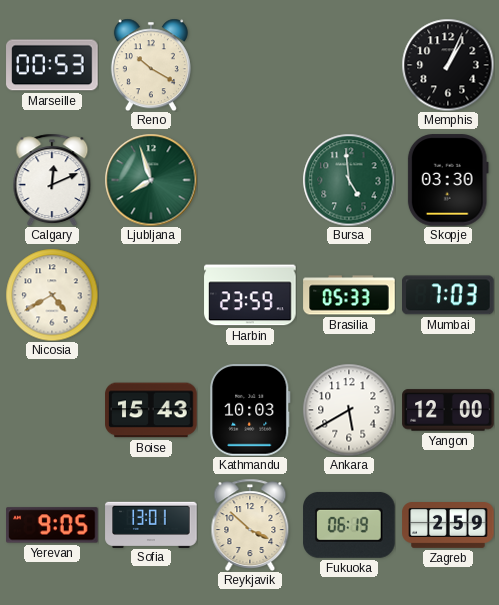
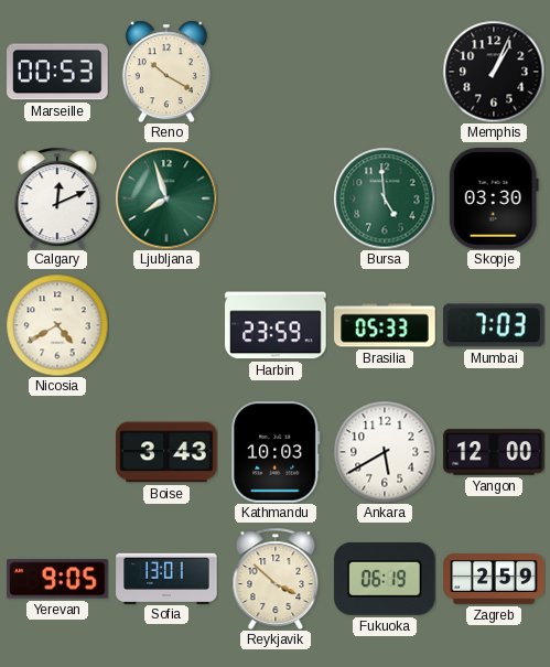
Boise: 15:43 -> 3:43 (166, 452)
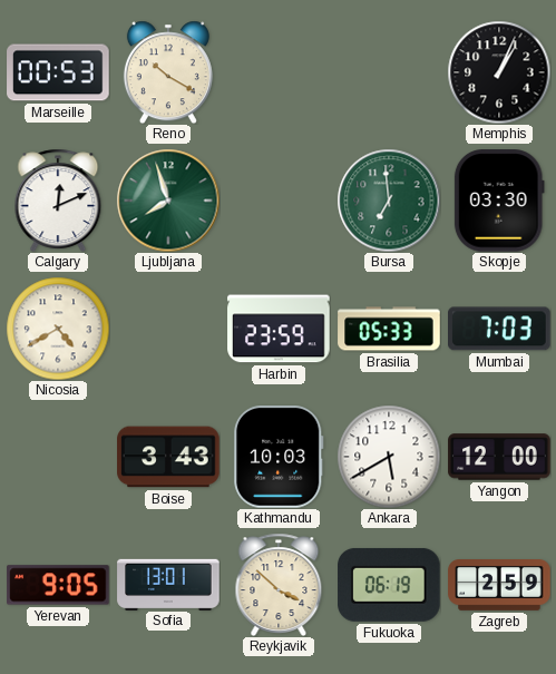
Bursa: 4:59 -> 6:59 (389, 201)
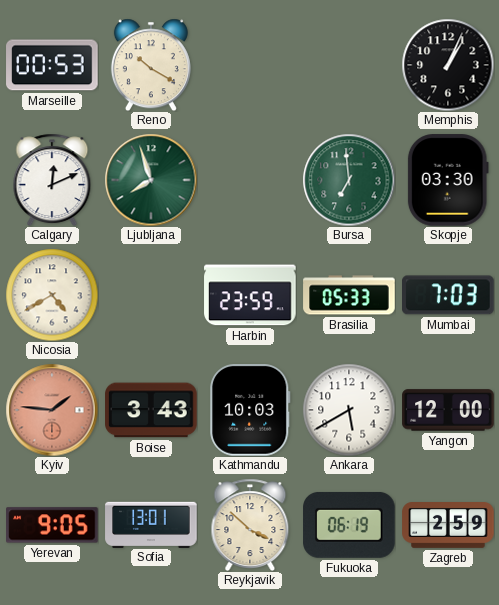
Kyiv: none -> 1:46 (52, 410)
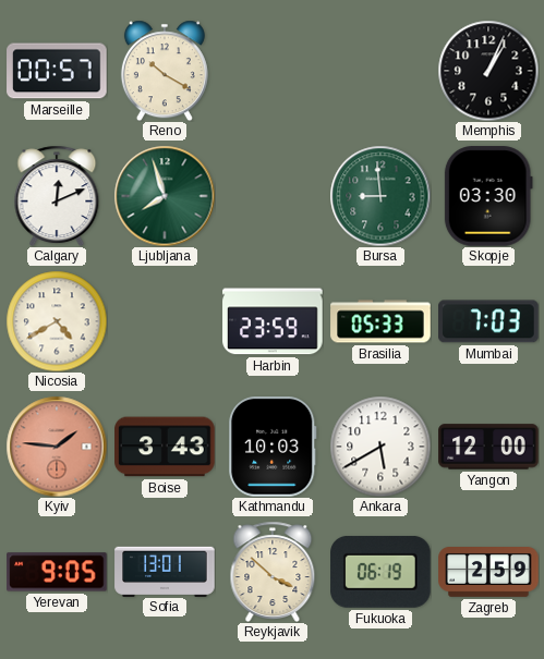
Marseille: 00:53 -> 00:57 (57, 71)
Bursa: 6:59 -> 8:59 (380, 196)
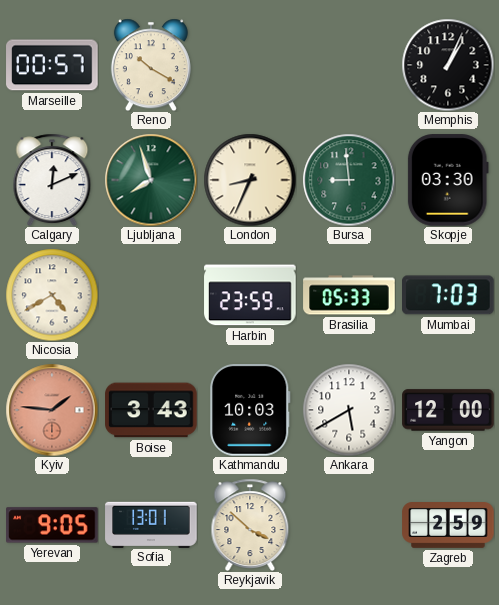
London: none -> 8:34 (250, 180)
Fukuoka: 06:19 -> none (380, 572)
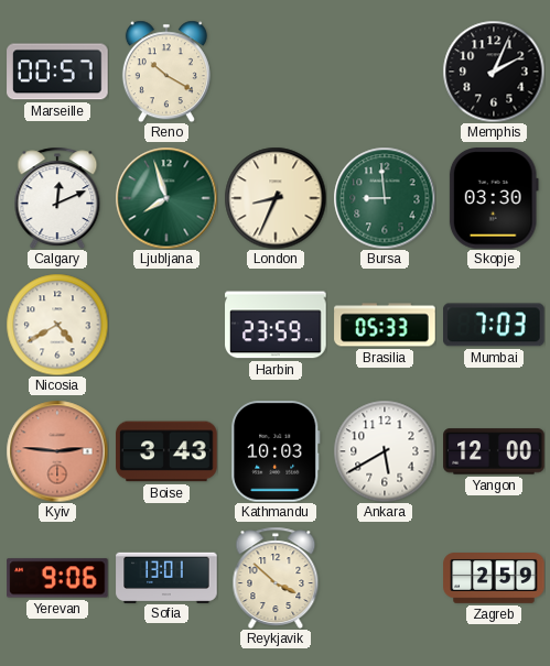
Memphis: 1:04 -> 2:04 (494, 72)
Kyiv: 1:46 -> 2:46 (57, 451)
Yerevan: 9:05 -> 9:06 (57, 578)
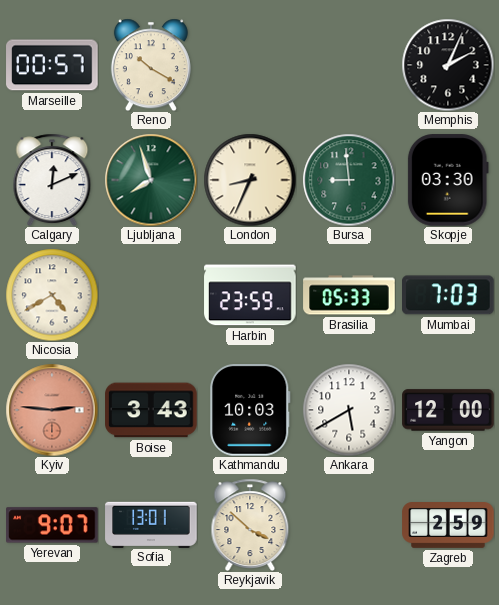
Yerevan: 9:06 -> 9:07 (52, 525)
